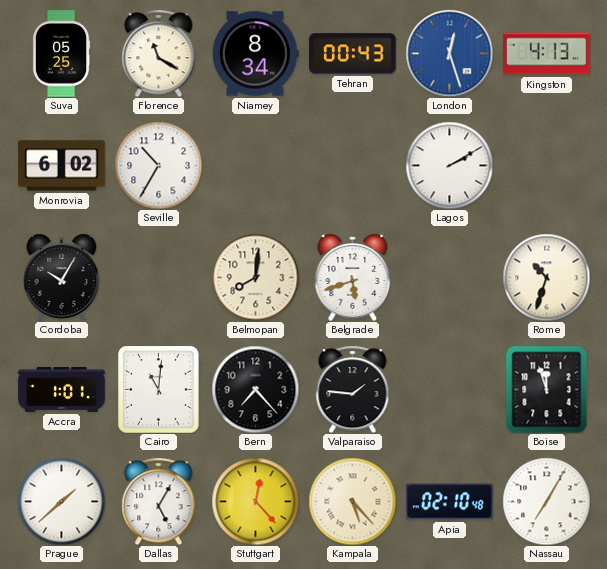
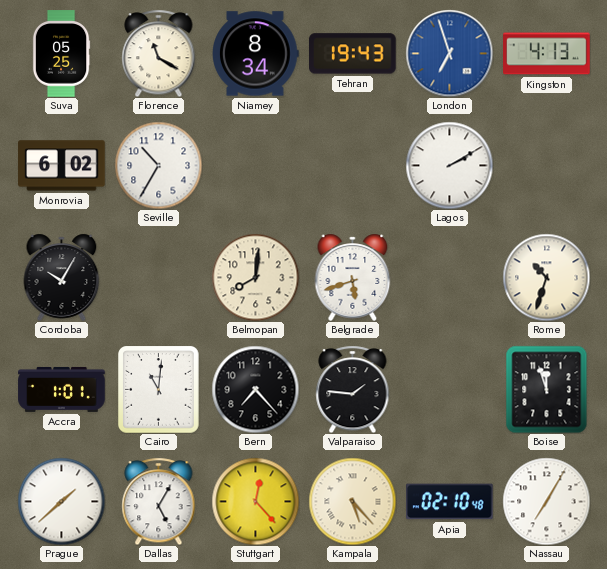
Tehran: 00:43 -> 19:43 (353, 54)
London: 12:27 -> 6:57 (449, 53)
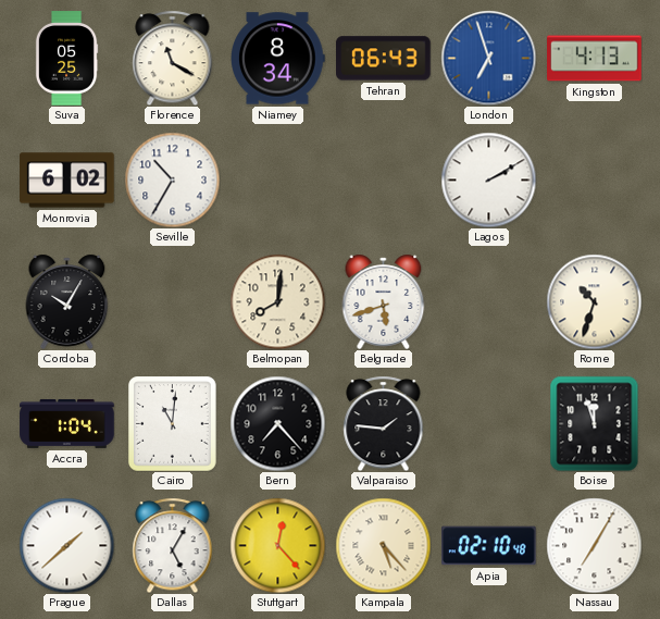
Tehran: 19:43 -> 06:43 (384, 59)
Accra: 1:01 -> 1:04 (67, 423)
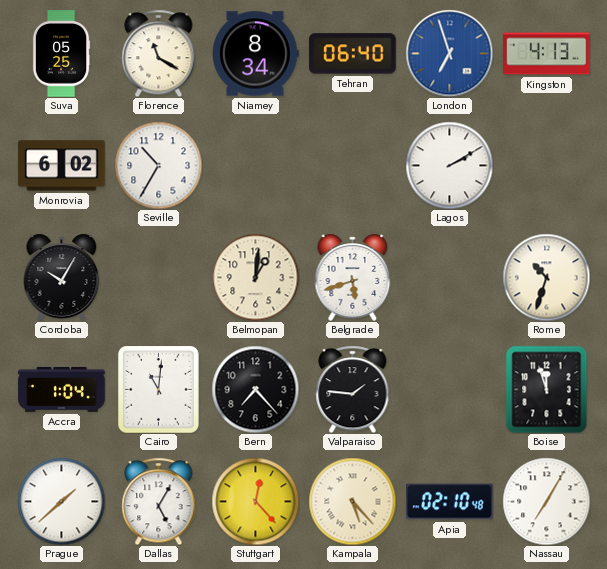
Tehran: 06:43 -> 06:40 (353, 54)
Belmopan: 8:01 -> 1:01 (255, 277)
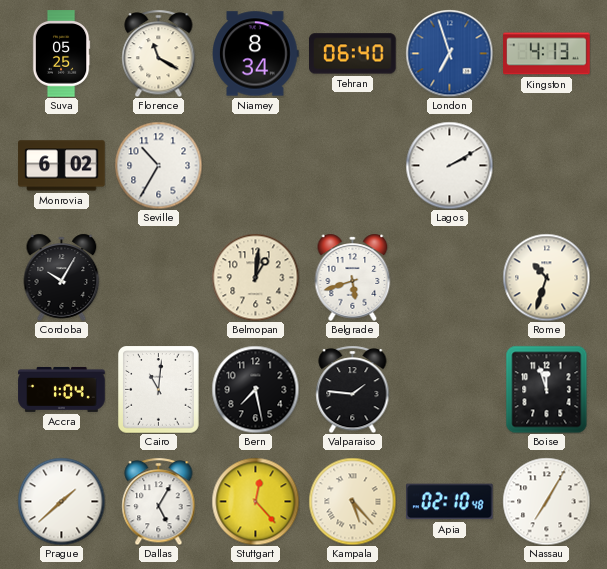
Bern: 7:23 -> 7:28 (255, 389)
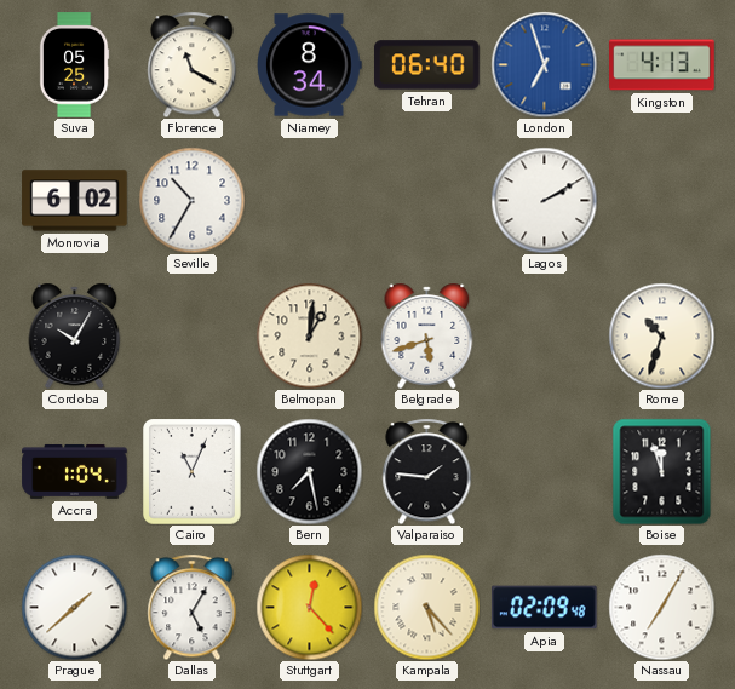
Cairo: 11:01 -> 11:04 (193, 472)
Apia: 02:10 -> 02:09 (545, 608)
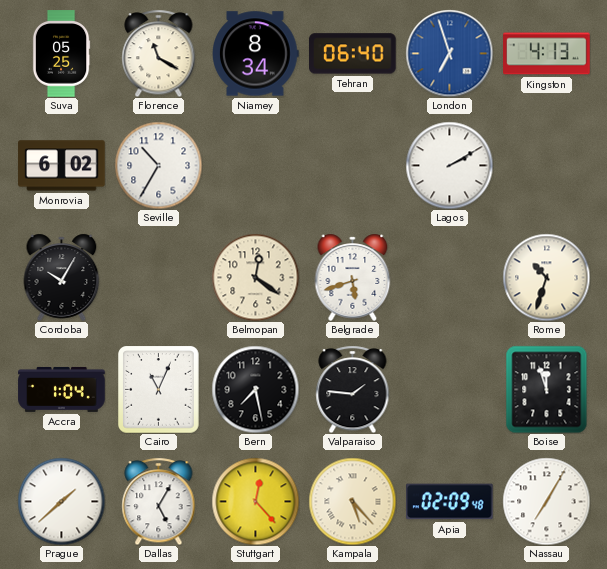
Belmopan: 1:01 -> 12:21 (255, 277)
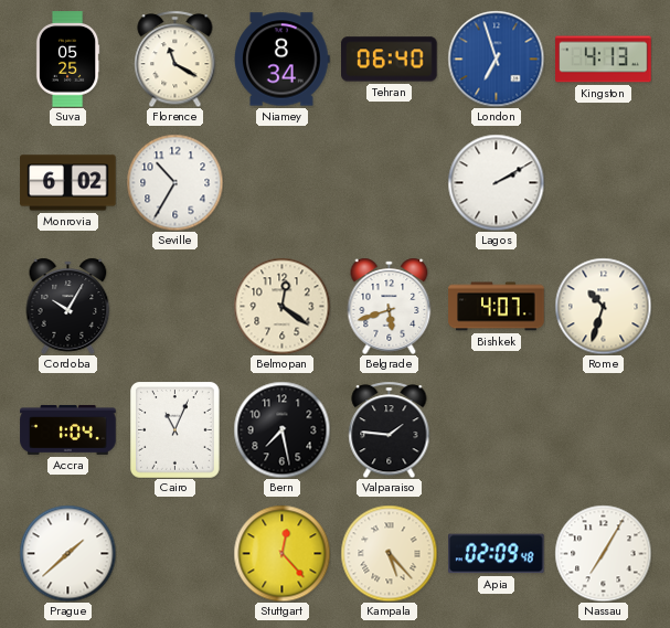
Bishkek: none -> 4:07 (497, 307)
Boise: 11:57 -> none (547, 389)
Dallas: 5:05 -> none (159, 501)
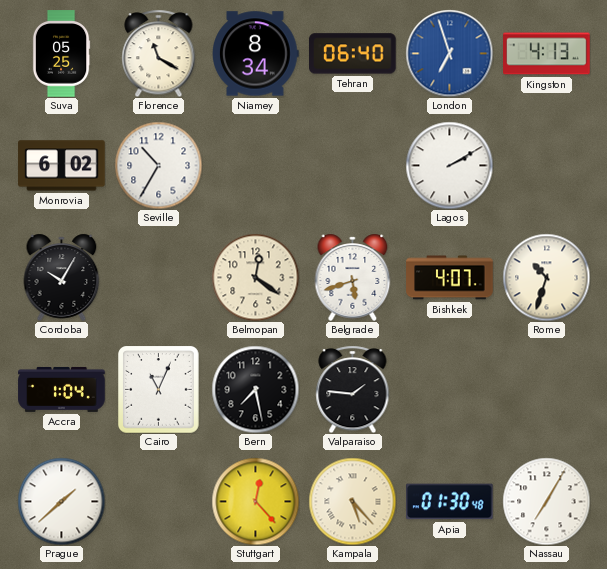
Apia: 02:09 -> 01:30 (450, 502)
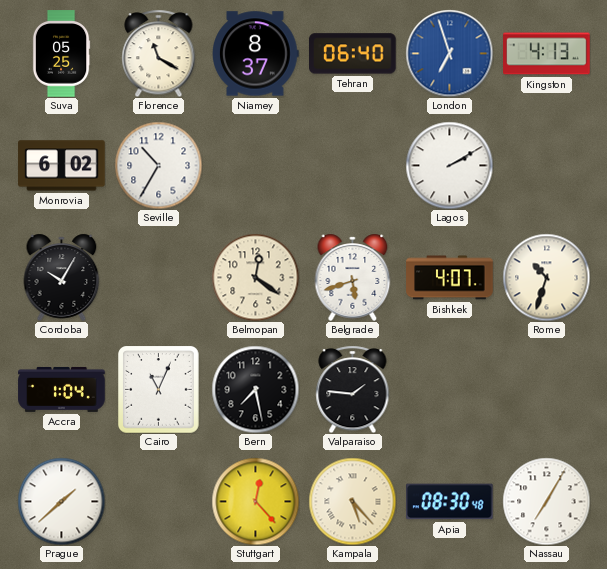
Niamey: 8:34 -> 8:37 (256, 54)
Apia: 01:30 -> 08:30 (450, 502)
